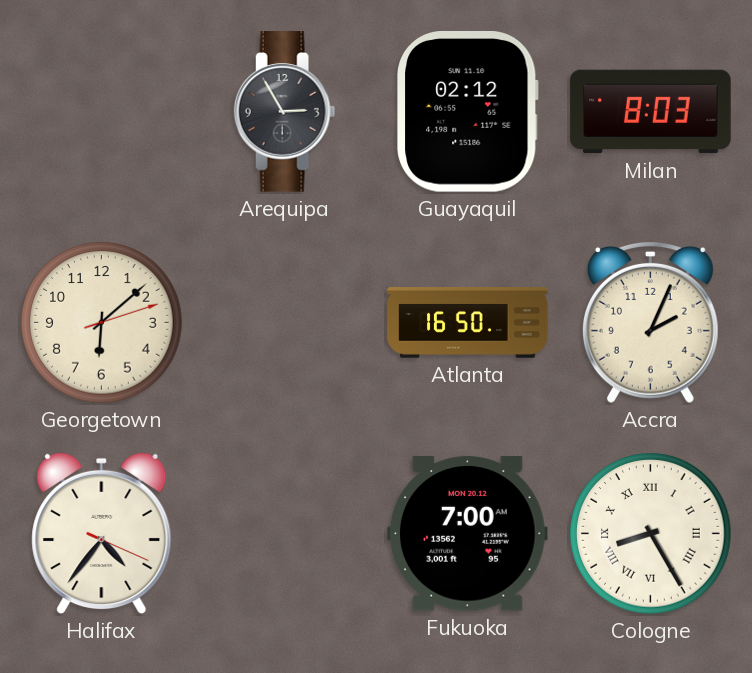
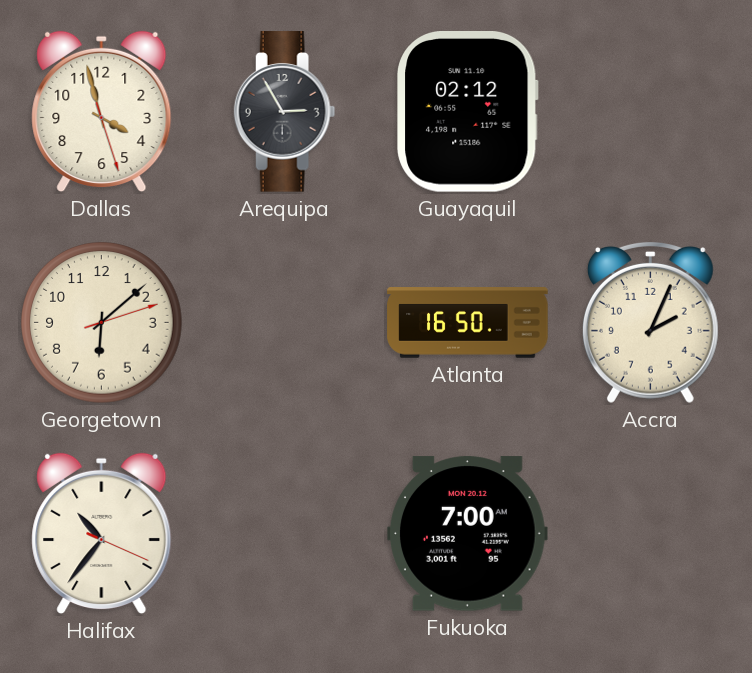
Dallas: none -> 3:57 (102, 112)
Milan: 8:03 -> none (651, 112)
Halifax: 4:36 -> 10:36 (102, 534)
Cologne: 8:25 -> none (651, 534)
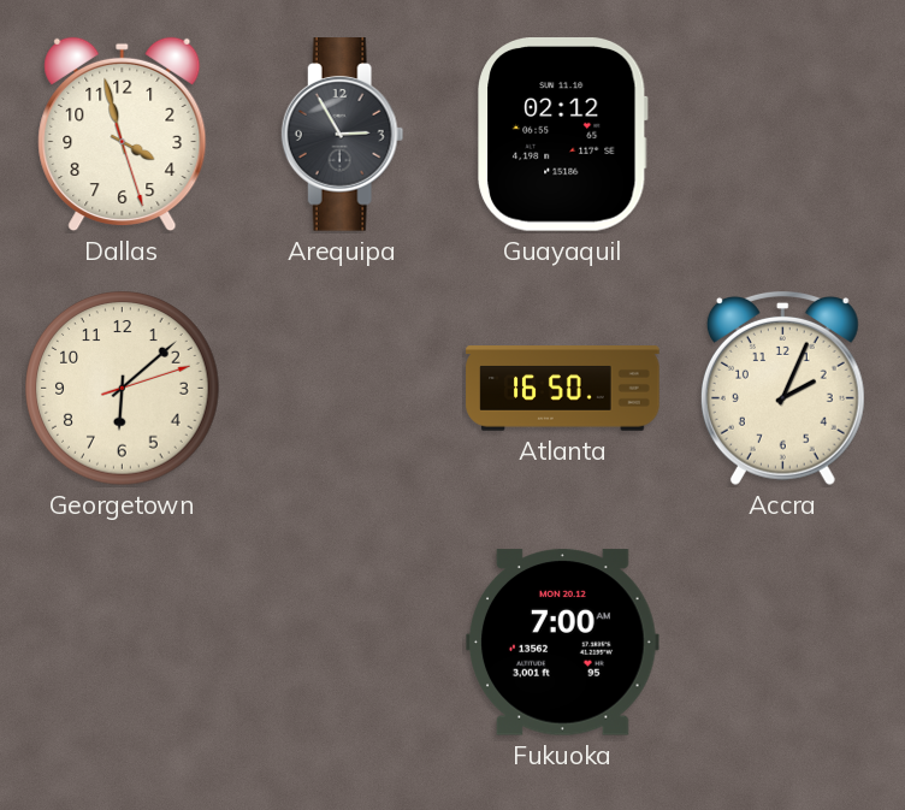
Halifax: 10:36 -> none (102, 534)
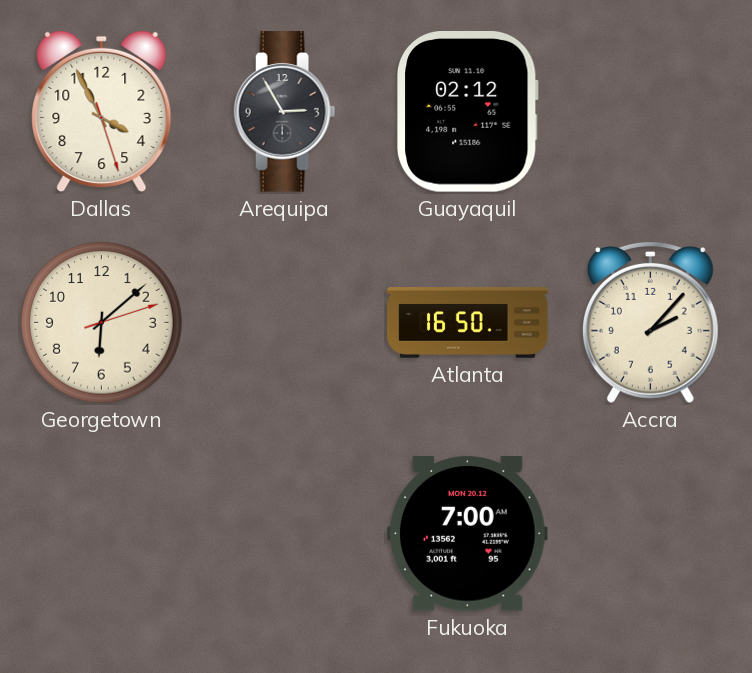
Dallas: 3:57 -> 3:55 (102, 112)
Accra: 2:04 -> 2:07 (650, 322)
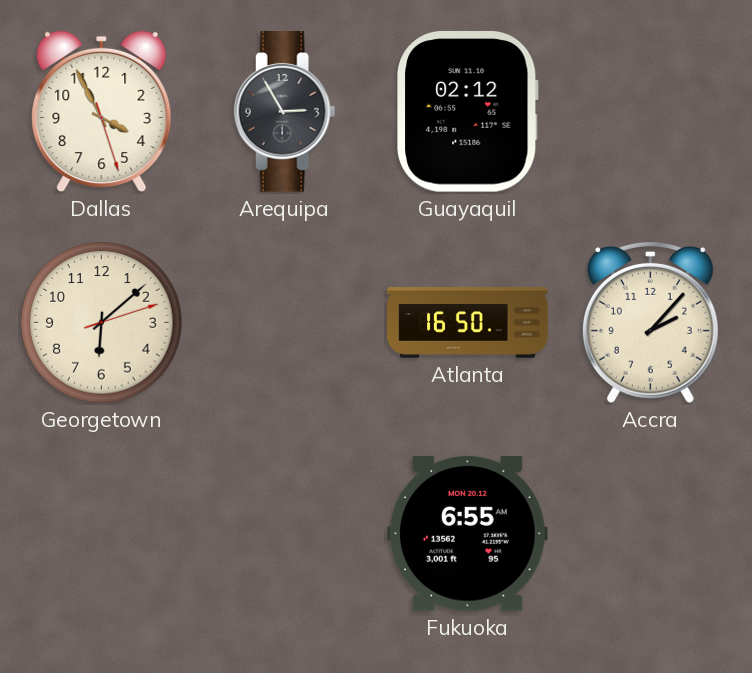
Fukuoka: 7:00 -> 6:55 (468, 534)
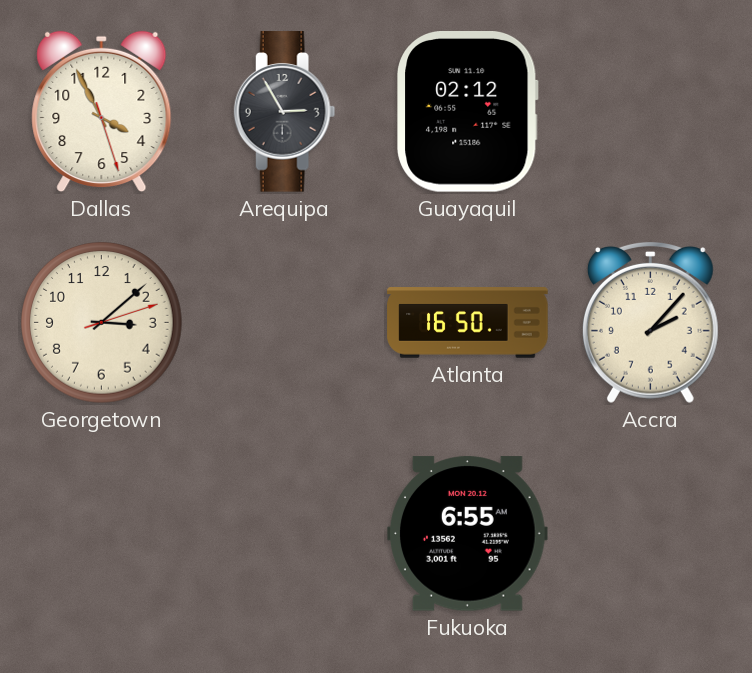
Georgetown: 6:08 -> 3:08 (102, 323)
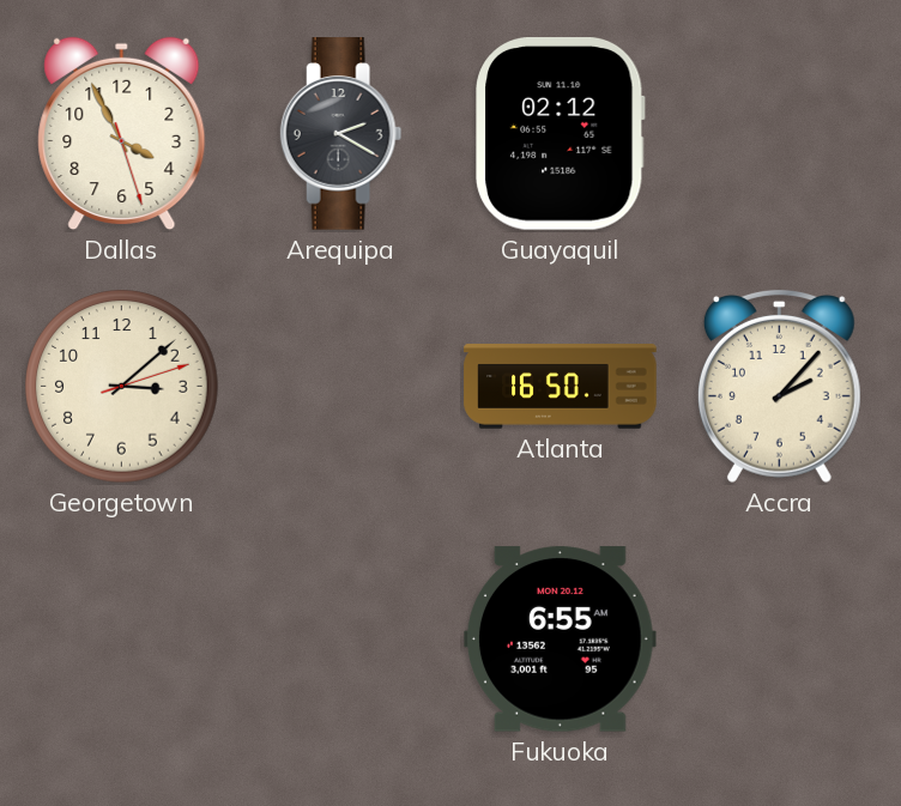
Arequipa: 2:55 -> 2:20 (341, 134)
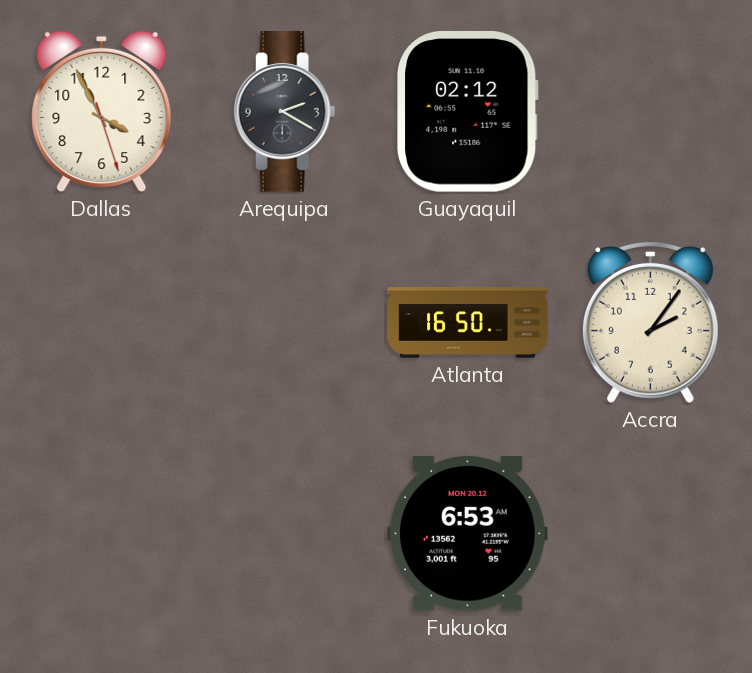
Georgetown: 3:08 -> none (122, 387)
Accra: 2:07 -> 2:06 (650, 322)
Fukuoka: 6:55 -> 6:53 (468, 534)
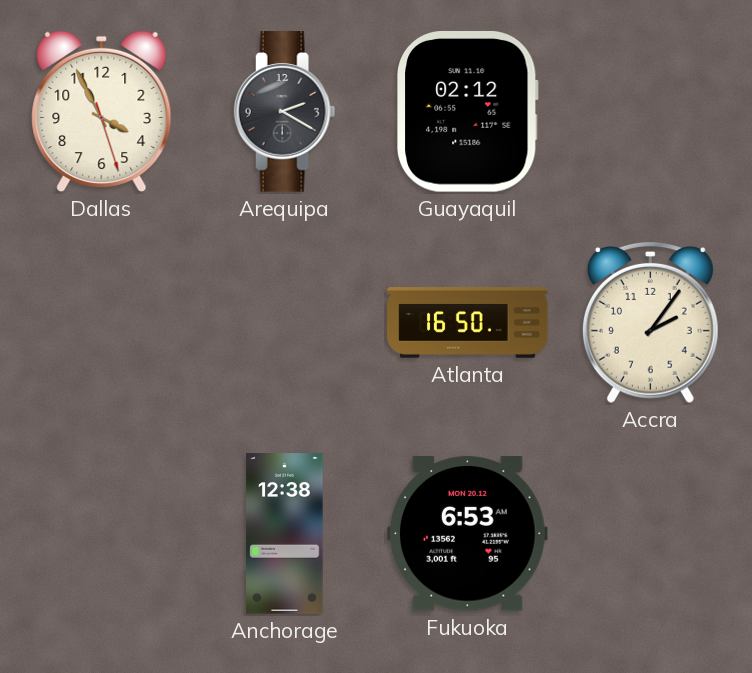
Anchorage: none -> 12:38 (285, 534)
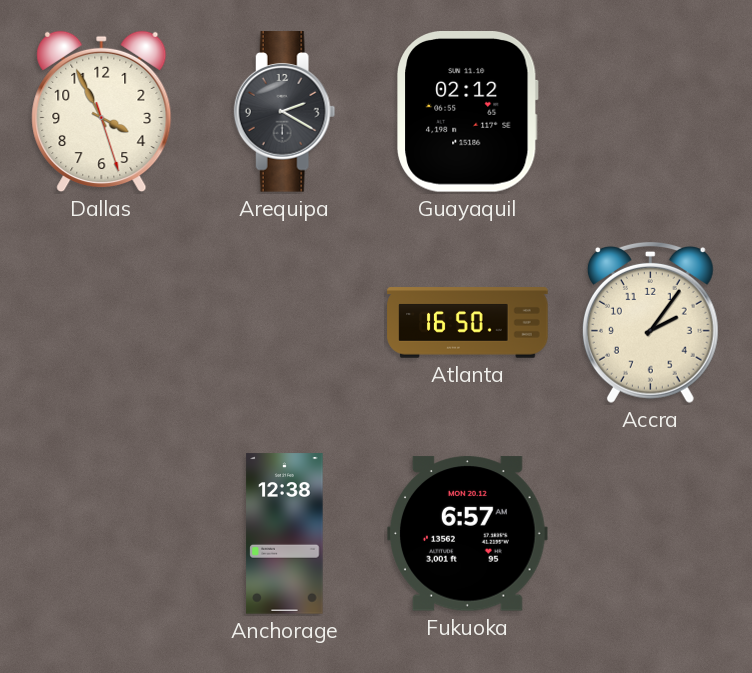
Fukuoka: 6:53 -> 6:57 (468, 534)
